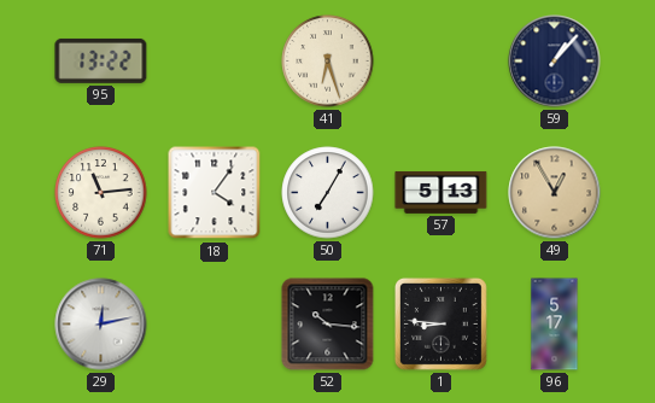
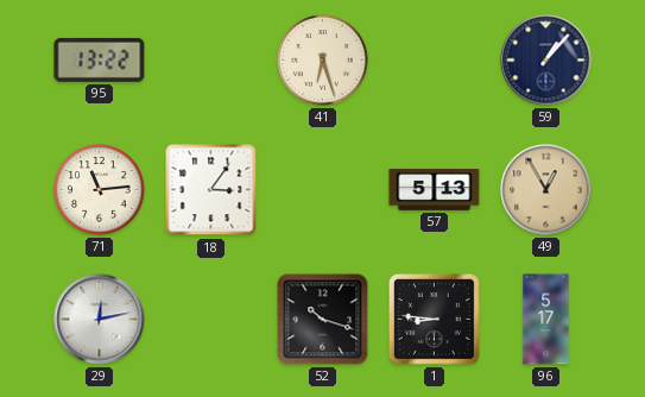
18: 4:06 -> 3:06 (211, 190)
50: 7:05 -> none (328, 193)
52: 10:16 -> 10:18 (323, 320)
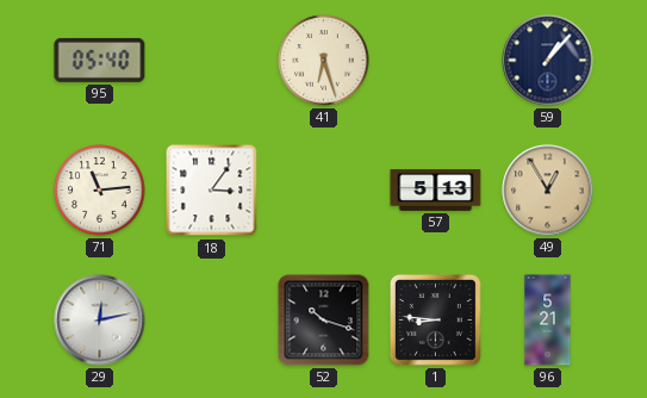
95: 13:22 -> 05:40 (100, 60)
96: 5:17 -> 5:21 (548, 321)
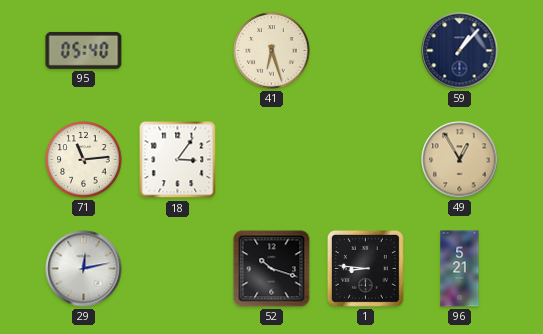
57: 5:13 -> none (436, 189)
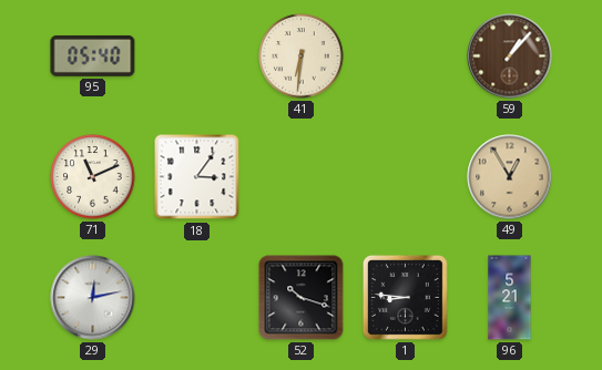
41: 6:27 -> 6:31 (302, 56)
59 dial: navy -> brown (510, 56)
71: 11:14 -> 11:11 (93, 177)
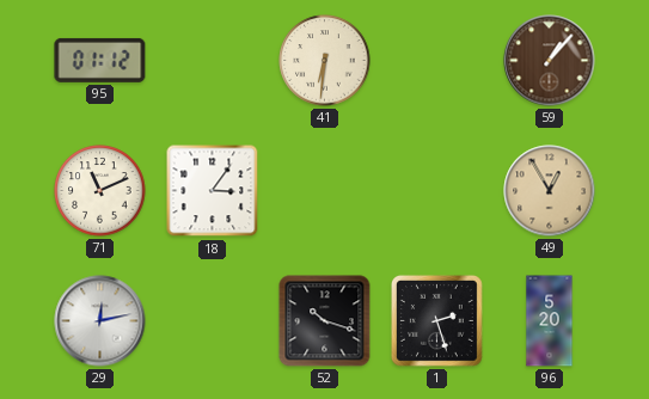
95: 05:40 -> 01:12 (100, 60)
1: 8:46 -> 2:27 (436, 320)
96: 5:21 -> 5:20 (550, 321)
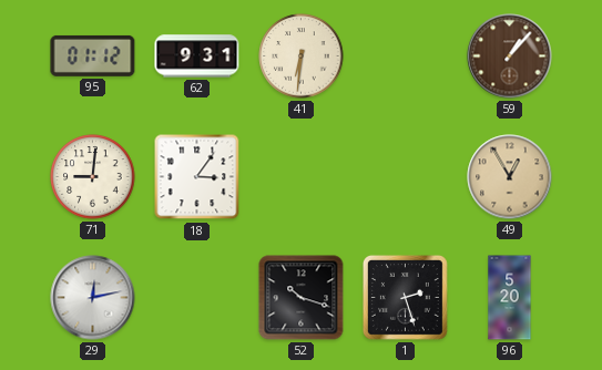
62: none -> 9:31 (197, 56)
71: 11:11 -> 9:01 (93, 177)
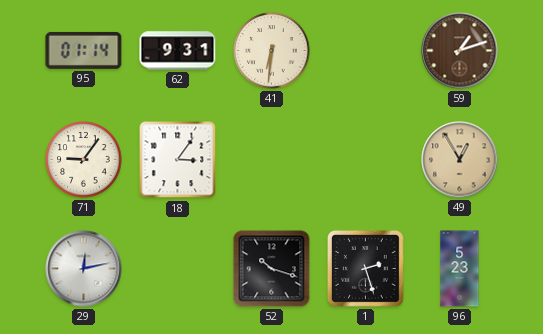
95: 01:12 -> 01:14 (84, 50)
59: 1:07 -> 1:12 (460, 51)
71: 9:01 -> 9:06 (84, 160)
96: 5:20 -> 5:23 (460, 269)
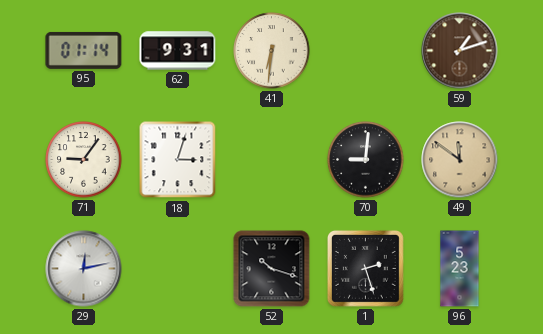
18: 3:06 -> 3:03 (178, 160)
70: none -> 9:01 (366, 160)
49: 12:55 -> 11:51 (460, 160)
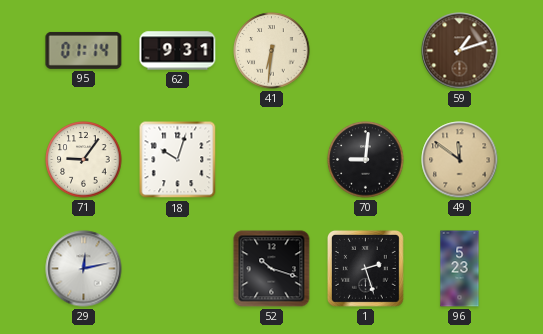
18: 3:03 -> 10:03 (178, 160)
